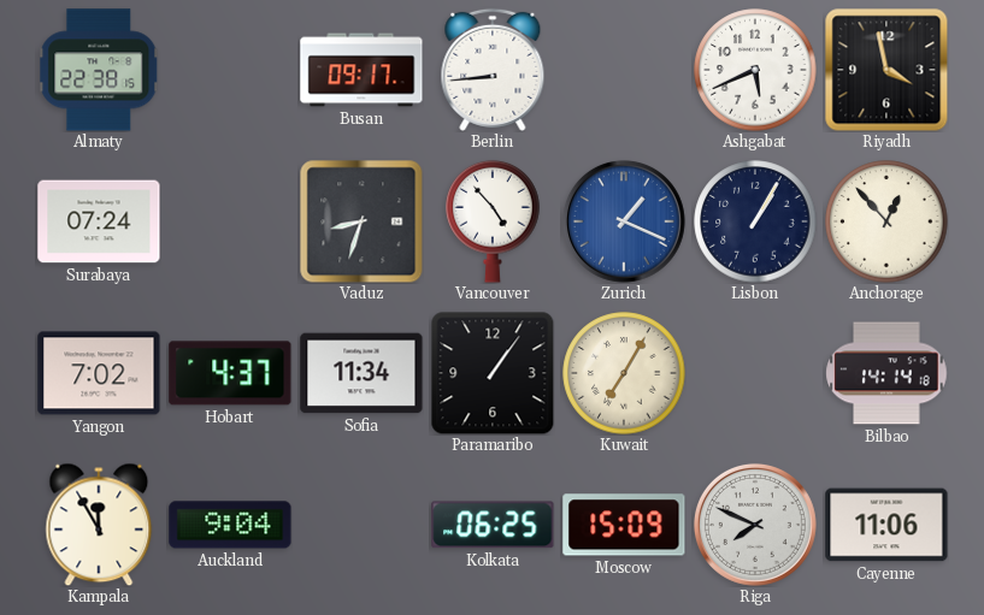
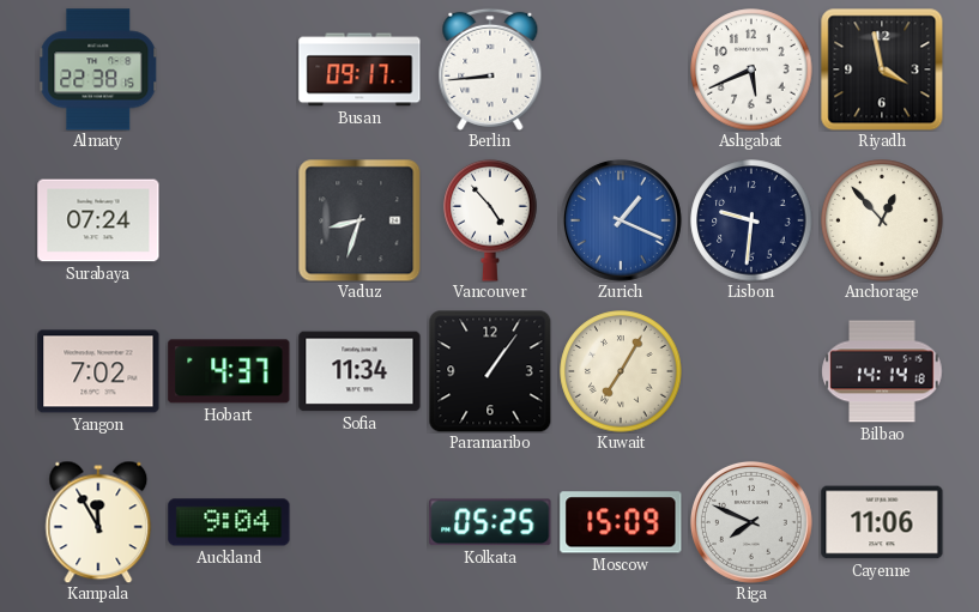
Lisbon: 1:05 -> 9:31 (751, 220)
Kolkata: 06:25 -> 05:25 (490, 522)
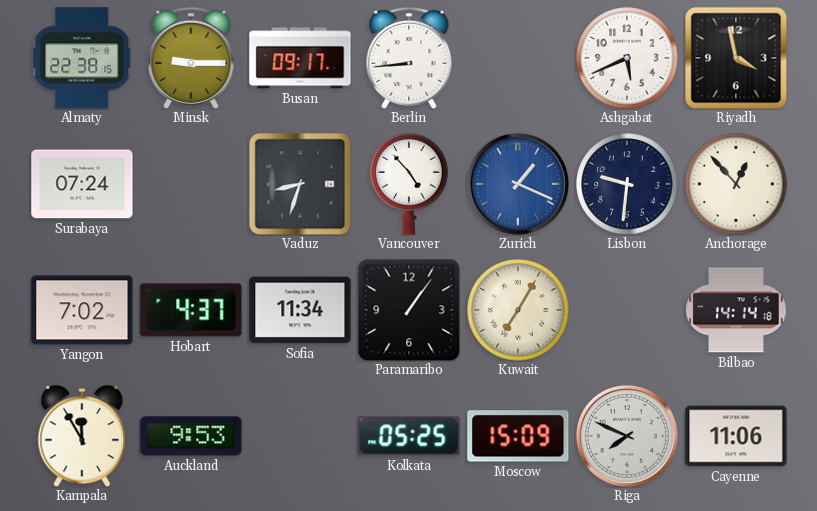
Minsk: none -> 9:15 (191, 58)
Auckland: 9:04 -> 9:53 (191, 436)
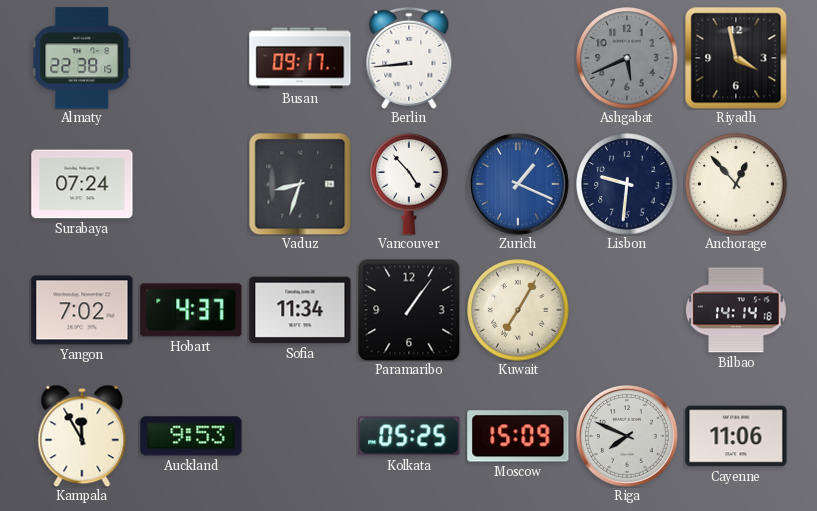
Minsk: 9:15 -> none (191, 58)
Ashgabat dial: white -> grey (627, 58)
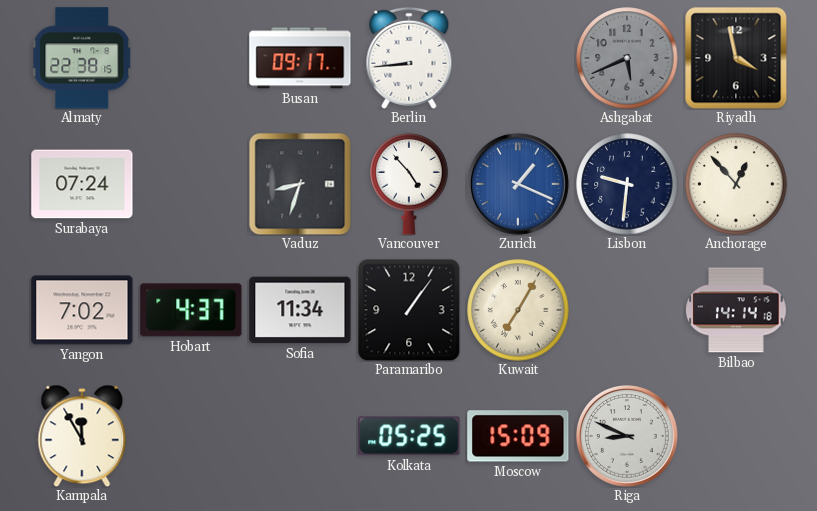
Auckland: 9:53 -> none (191, 436)
Riga: 7:49 -> 8:49 (627, 436)
Cayenne: 11:06 -> none (736, 436)
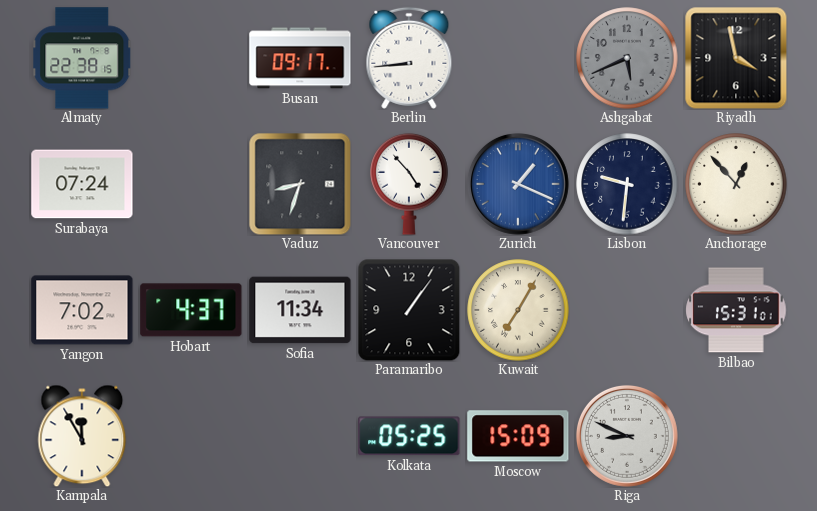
Bilbao: 14:14 -> 15:31 (736, 310)
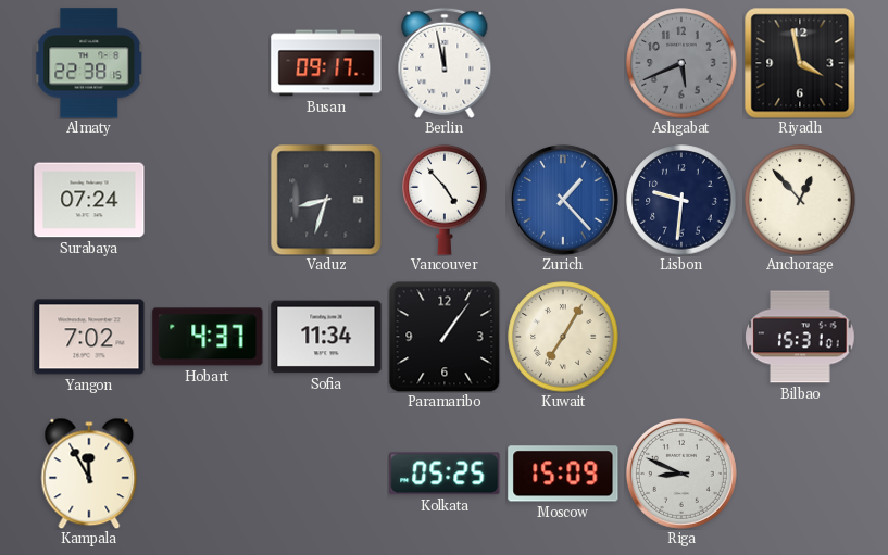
Berlin: 8:44 -> 11:58 (445, 63)
Zurich: 1:19 -> 1:23 (563, 200)
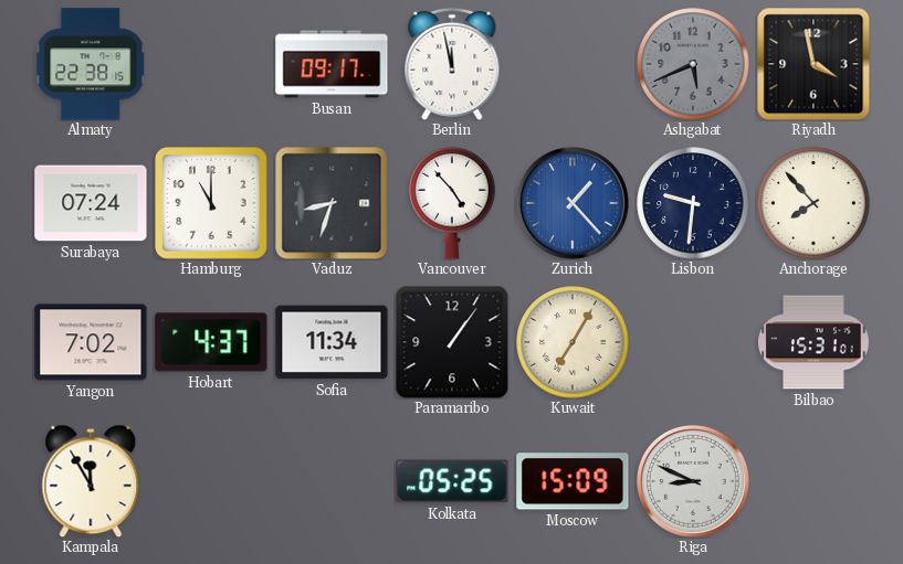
Hamburg: none -> 11:00 (212, 204)
Anchorage: 12:53 -> 7:53 (813, 203)
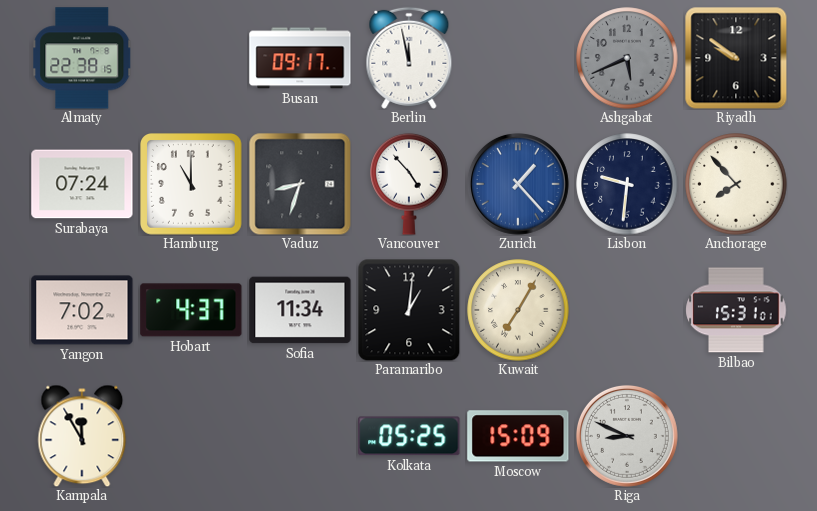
Riyadh: 3:58 -> 9:51 (736, 58)
Paramaribo: 1:06 -> 1:01 (409, 310)
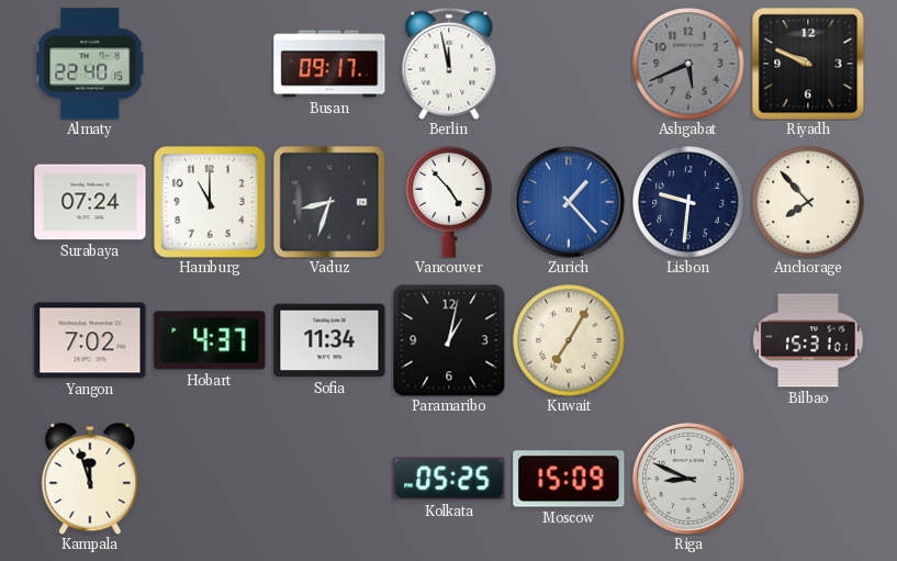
Almaty: 22:38 -> 22:40 (90, 64)
Riyadh: 9:51 -> 9:49 (808, 64)
Paramaribo: 1:01 -> 1:02 (449, 340)
Kampala: 11:55 -> 11:57 (90, 479)
